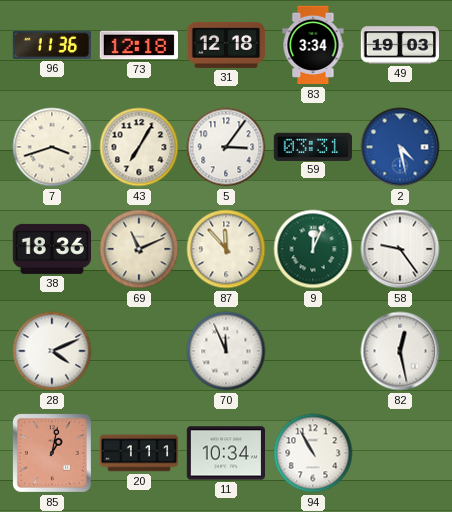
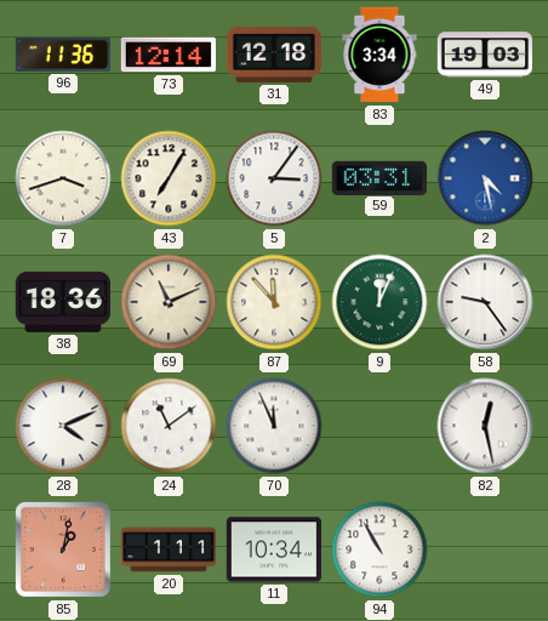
73: 12:18 -> 12:14 (167, 55)
24: none -> 11:09 (169, 426)
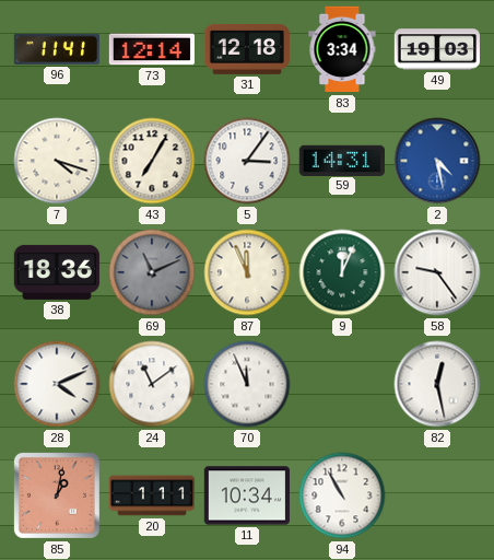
96: 11:36 -> 11:41 (56, 49)
7: 3:42 -> 4:18 (57, 161)
59: 03:31 -> 14:31 (341, 160)
69 dial: cream -> grey (152, 272)
87: 11:53 -> 11:56 (247, 272)
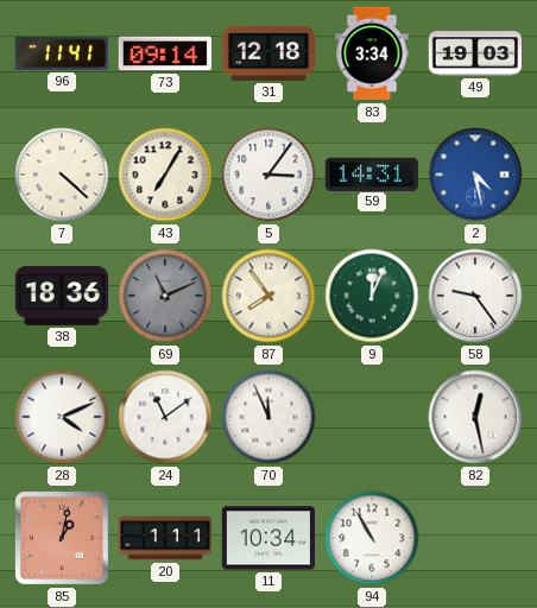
73: 12:14 -> 09:14 (164, 53)
7: 4:18 -> 4:22 (62, 175)
87: 11:56 -> 7:54 (268, 296)
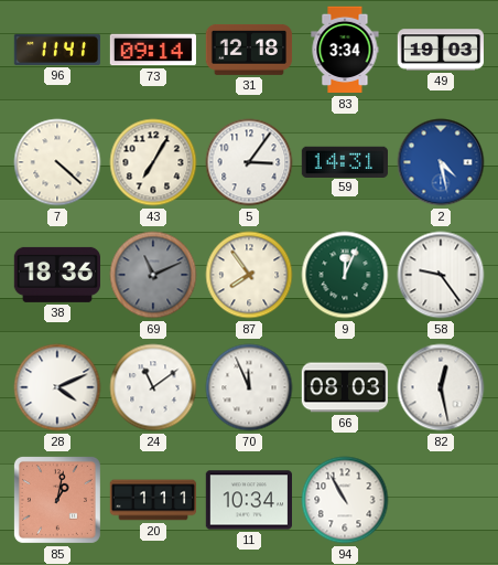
66: none -> 08:03 (345, 387)
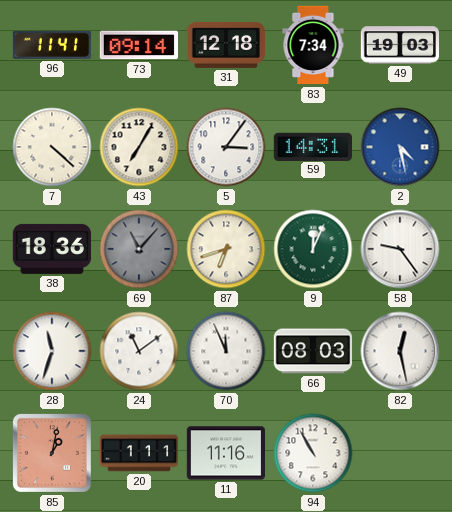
83: 3:34 -> 7:34 (313, 45)
69: 11:11 -> 11:07 (139, 249)
87: 7:54 -> 6:42 (226, 249)
28: 4:11 -> 11:33 (52, 351)
11: 10:34 -> 11:16 (225, 453)
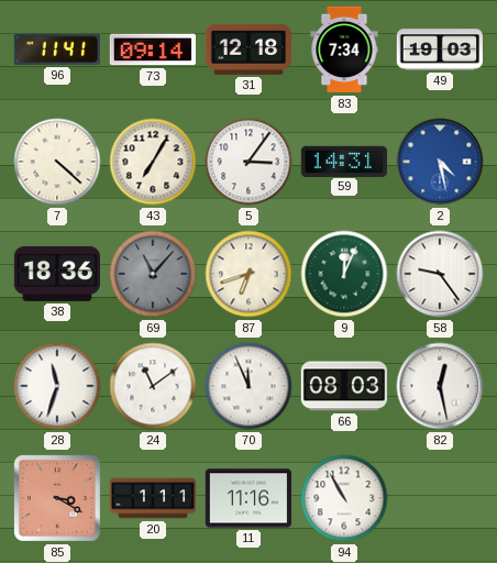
85: 1:02 -> 3:20 (57, 498)
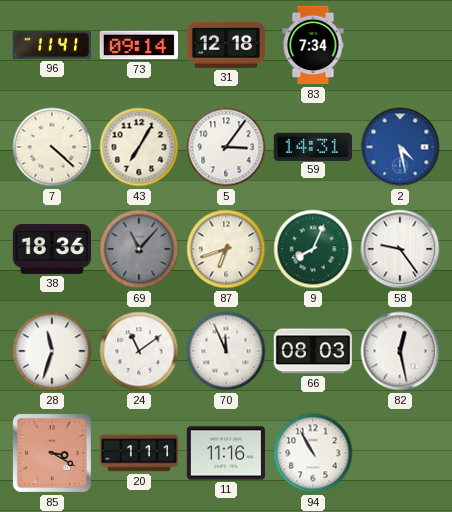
49: 19:03 -> none (439, 49)
9: 12:04 -> 8:04 (313, 249)
